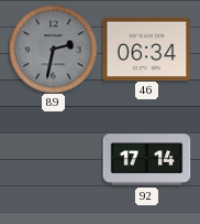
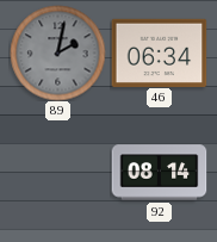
89: 2:32 -> 2:02 (57, 52)
92: 17:14 -> 08:14 (159, 173)
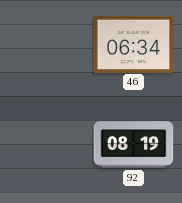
89: 2:02 -> none (57, 52)
92: 08:14 -> 08:19 (133, 145)
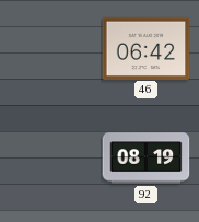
46: 06:34 -> 06:42 (145, 48)
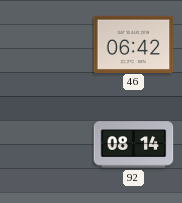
92: 08:19 -> 08:14 (133, 145)
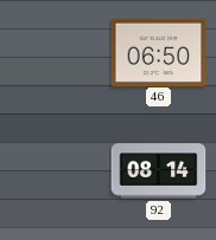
46: 06:42 -> 06:50 (158, 52)
